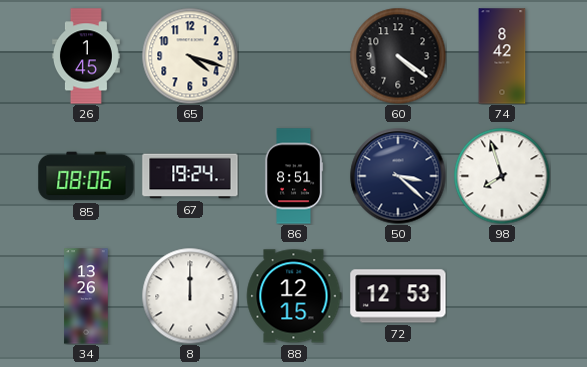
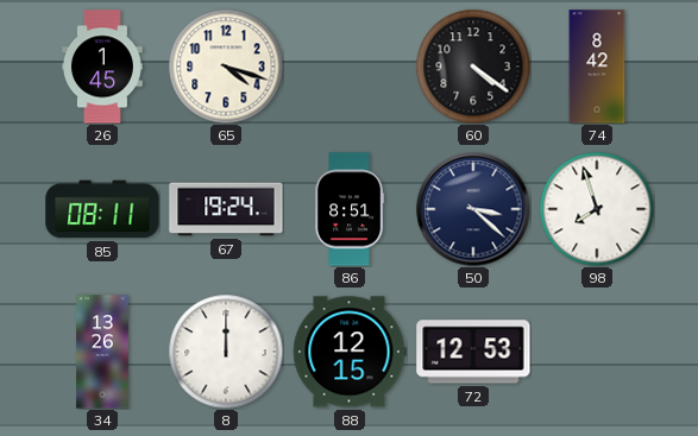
85: 08:06 -> 08:11 (102, 209)
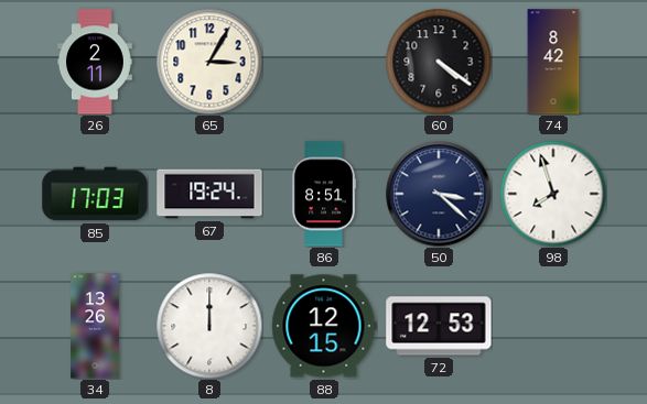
26: 1:45 -> 2:11 (95, 62)
65: 4:18 -> 3:05 (209, 62)
85: 08:11 -> 17:03 (95, 194)
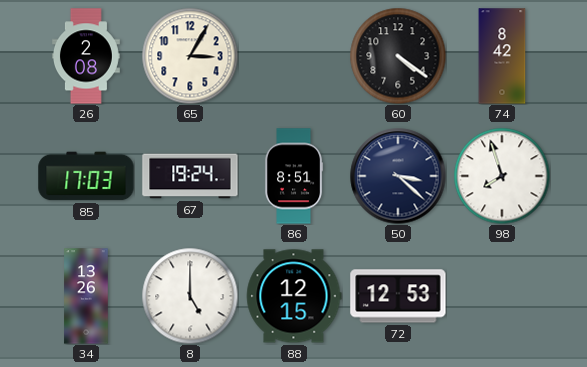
26: 2:11 -> 2:08 (86, 56)
8: 12:00 -> 5:00 (190, 296)
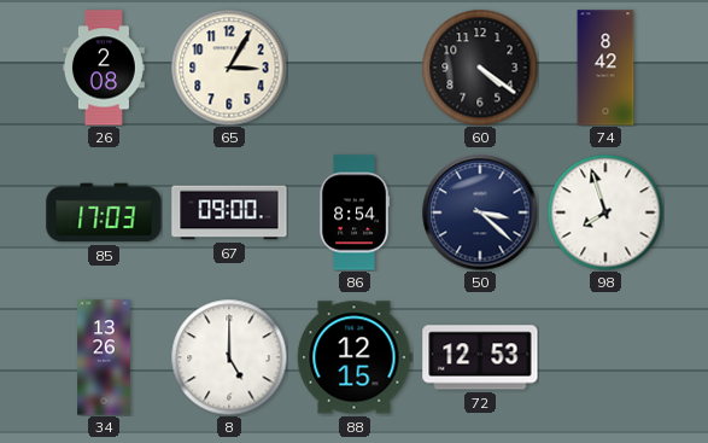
67: 19:24 -> 09:00 (229, 212)
86: 8:51 -> 8:54 (355, 212)
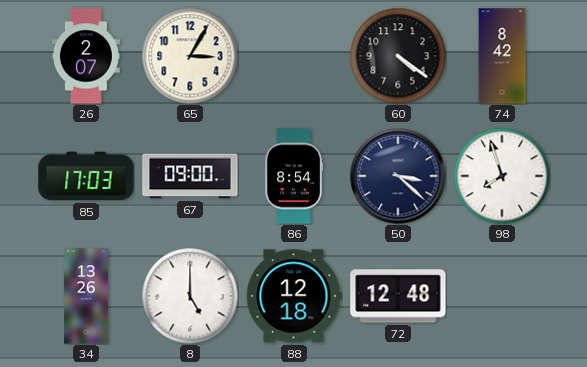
26: 2:08 -> 2:07 (86, 56)
88: 12:15 -> 12:18 (294, 296)
72: 12:53 -> 12:48 (398, 296)
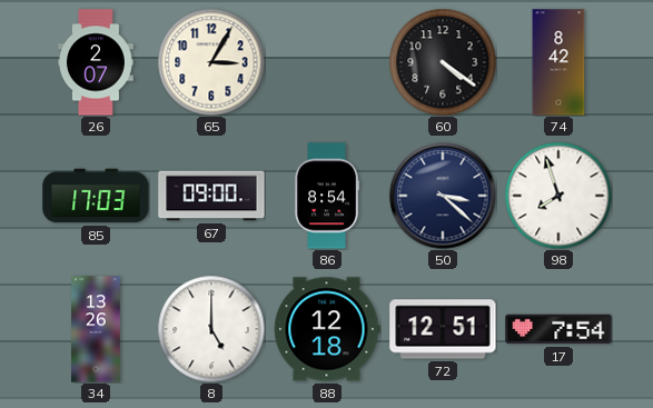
72: 12:48 -> 12:51 (443, 329)
17: none -> 7:54 (558, 329)
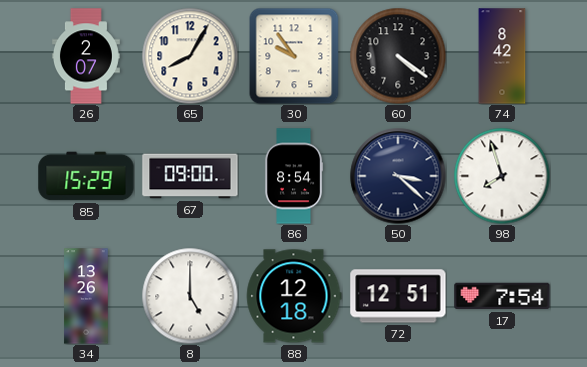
65: 3:05 -> 8:05 (190, 56)
30: none -> 9:54 (294, 56)
85: 17:03 -> 15:29 (86, 176)
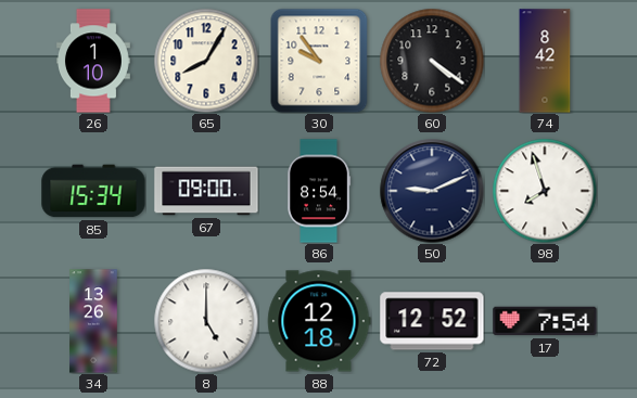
26: 2:07 -> 1:10 (93, 61)
85: 15:29 -> 15:34 (93, 191)
50: 3:22 -> 9:11 (432, 191)
72: 12:51 -> 12:52 (432, 321)
